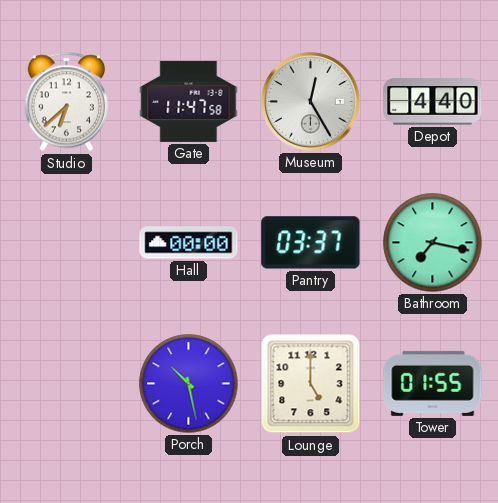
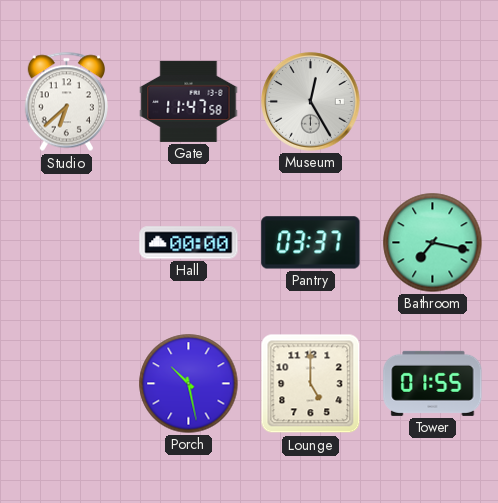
Depot: 4:40 -> none (433, 102)
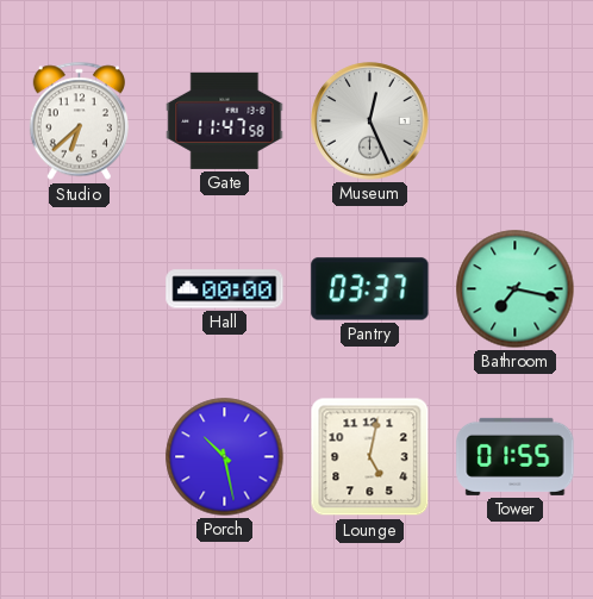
Museum: 12:25 -> 12:26 (370, 121)
Lounge: 5:00 -> 5:02 (370, 457)
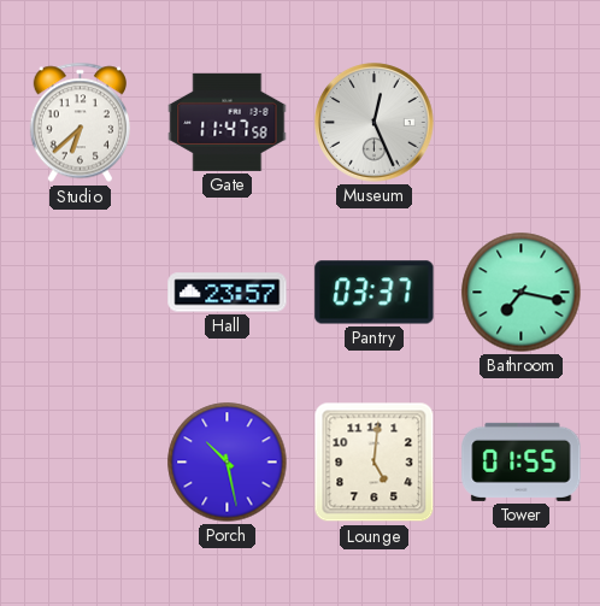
Hall: 00:00 -> 23:57 (228, 293)
Lounge: 5:02 -> 5:01 (375, 463)
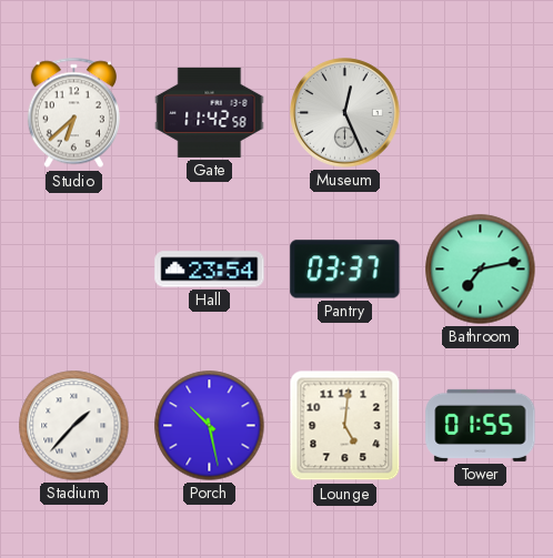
Gate: 11:47 -> 11:42 (210, 112)
Hall: 23:57 -> 23:54 (210, 270)
Bathroom: 7:17 -> 7:13 (481, 270)
Stadium: none -> 1:37 (74, 426)
